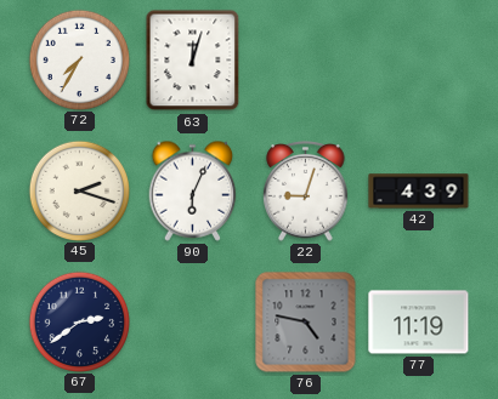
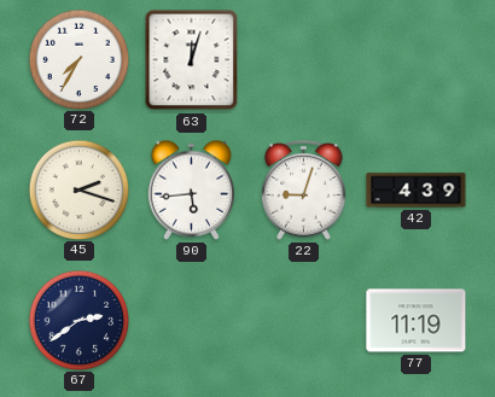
90: 6:04 -> 5:44 (192, 189)
76: 4:47 -> none (306, 323)
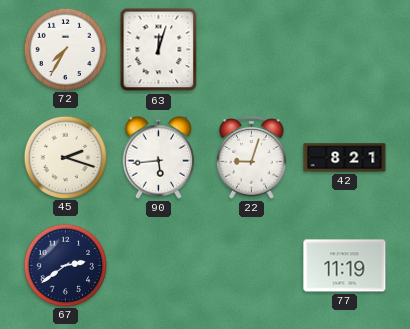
42: 4:39 -> 8:21 (345, 158)
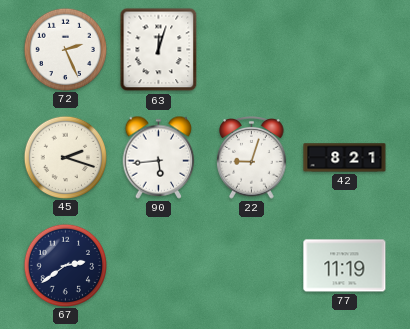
72: 7:35 -> 2:26 (65, 49)
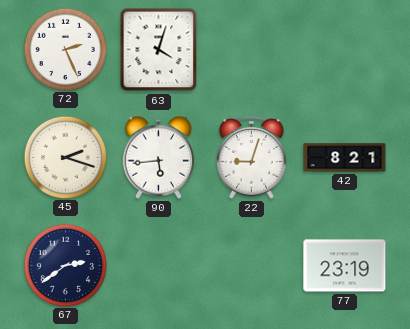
63: 12:03 -> 4:03 (159, 50)
77: 11:19 -> 23:19 (345, 266)
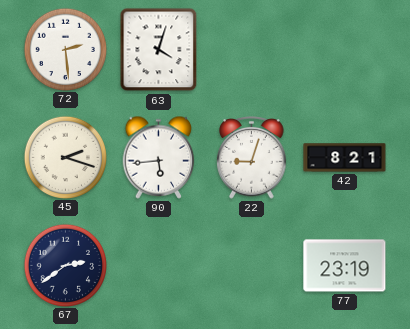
72: 2:26 -> 2:29 (65, 49)
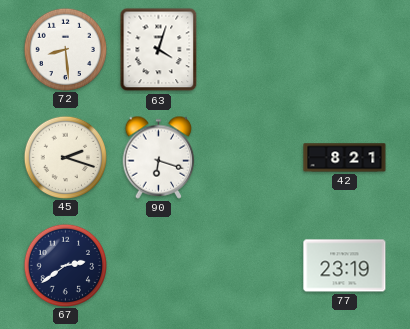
72: 2:29 -> 8:29 (65, 49)
90: 5:44 -> 6:18 (159, 157)
22: 9:03 -> none (252, 158)
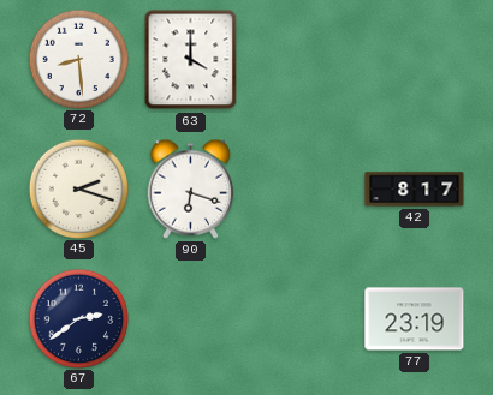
63: 4:03 -> 4:00 (191, 60)
42: 8:21 -> 8:17 (415, 190)
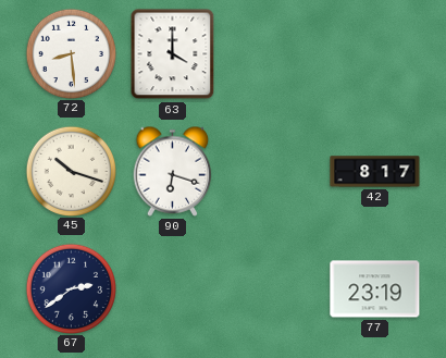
45: 2:18 -> 10:18 (71, 171)
